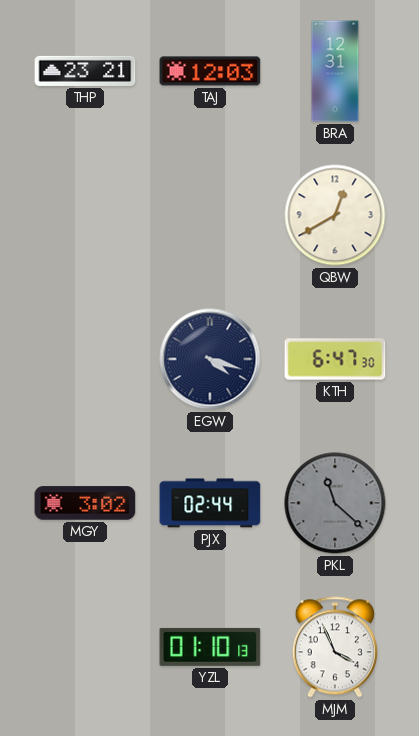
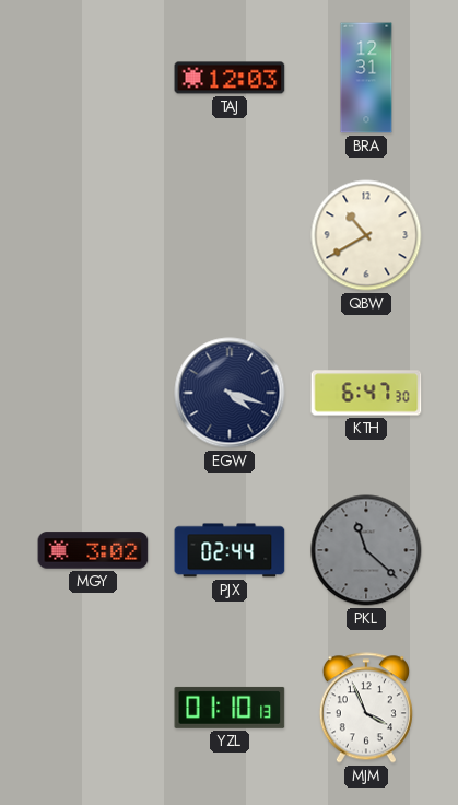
THP: 23:21 -> none (85, 71)
QBW: 12:40 -> 10:40 (366, 235)
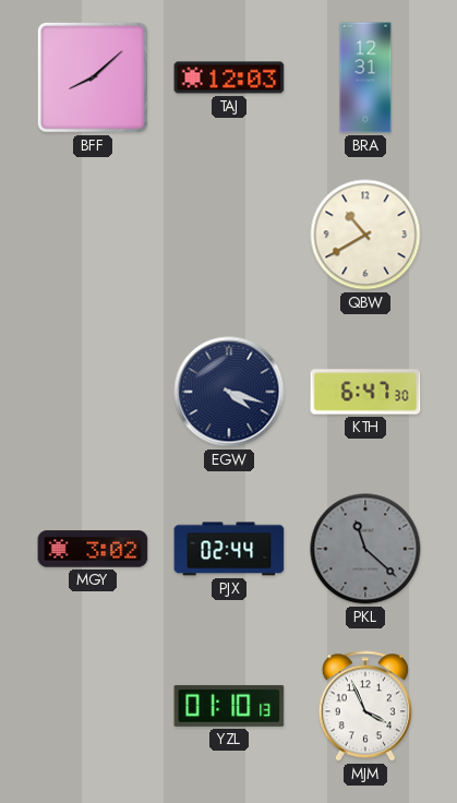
BFF: none -> 8:08 (93, 77)
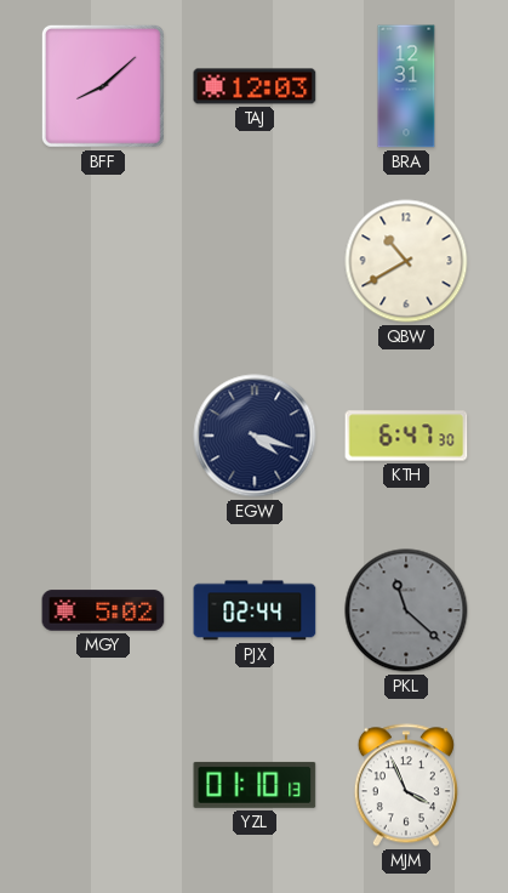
MGY: 3:02 -> 5:02 (103, 610)
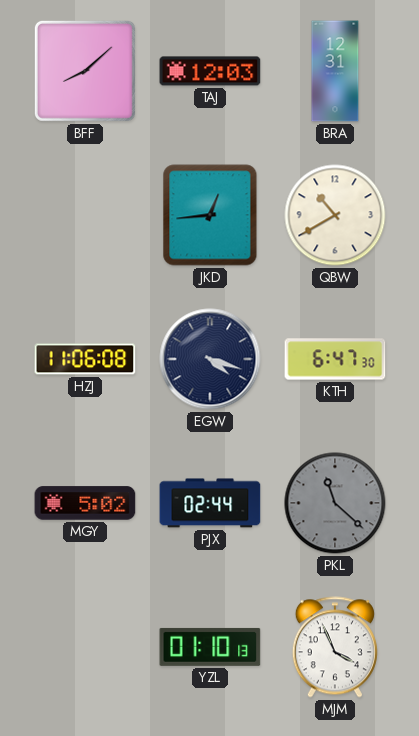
JKD: none -> 12:44 (210, 215)
HZJ: none -> 11:06 (85, 359)
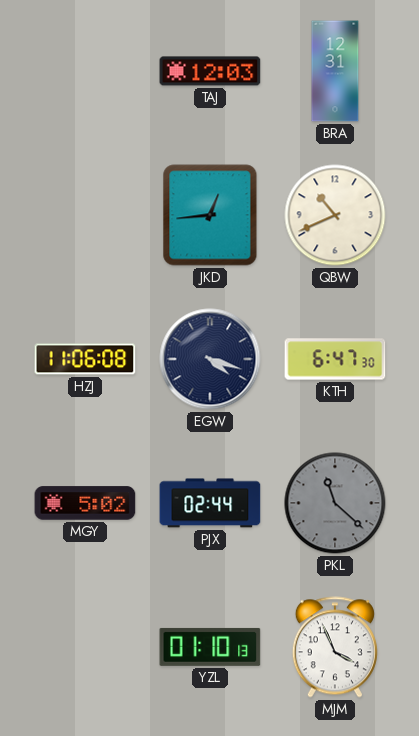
BFF: 8:08 -> none (85, 71)
QBW: 10:40 -> 10:41 (335, 215)
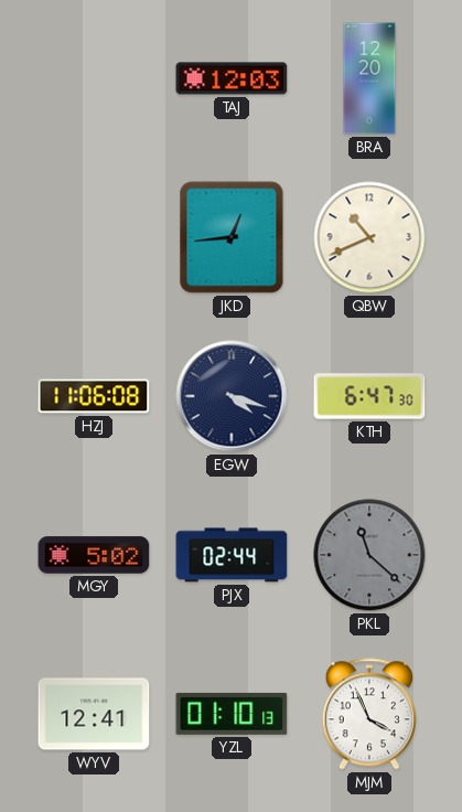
BRA: 12:31 -> 12:20 (369, 78)
WYV: none -> 12:41 (94, 714)
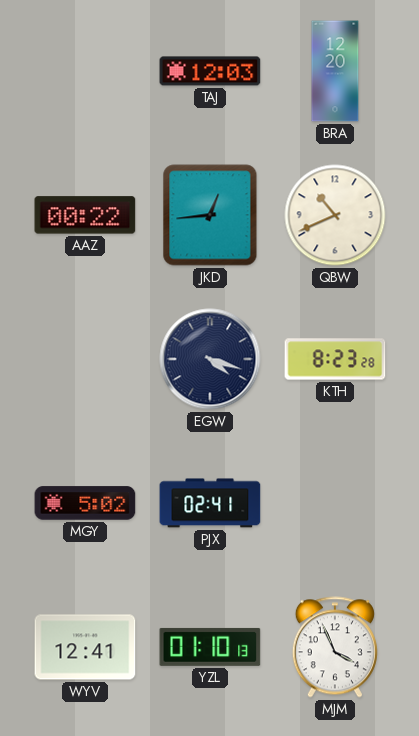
AAZ: none -> 00:22 (85, 215)
HZJ: 11:06 -> none (94, 396)
KTH: 6:47 -> 8:23 (335, 359)
PJX: 02:44 -> 02:41 (210, 503)
PKL: 11:22 -> none (369, 555)
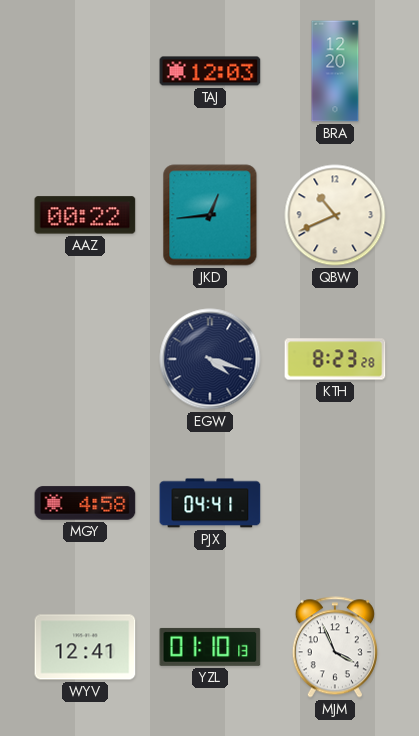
MGY: 5:02 -> 4:58 (85, 503)
PJX: 02:41 -> 04:41 (210, 503)
